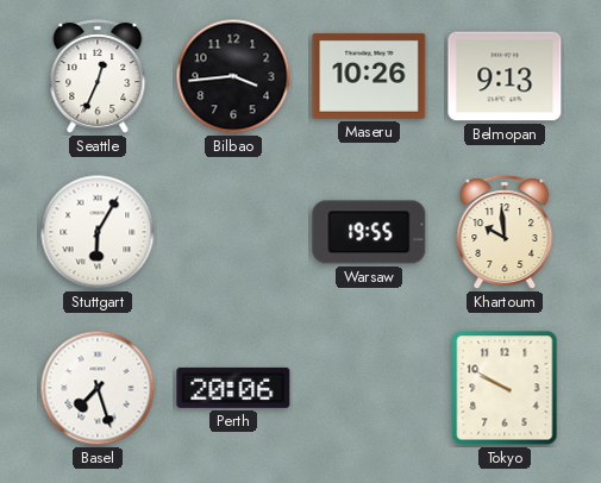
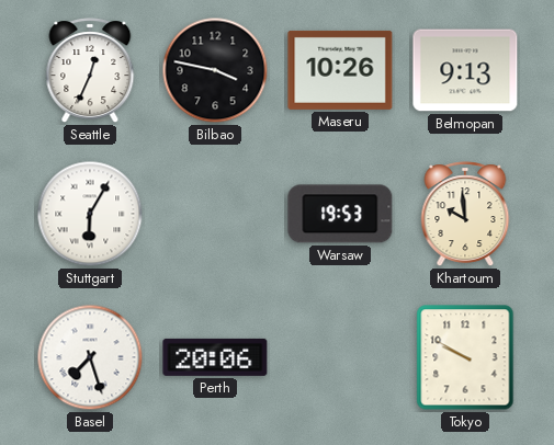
Bilbao: 3:44 -> 3:47 (215, 70)
Warsaw: 19:55 -> 19:53 (340, 214)
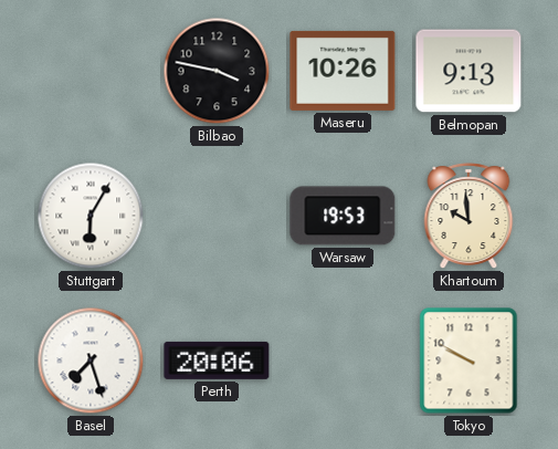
Seattle: 12:34 -> none (90, 70)
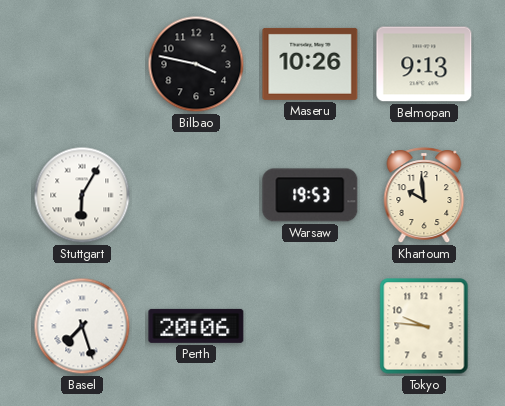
Tokyo: 9:50 -> 9:46 (424, 326)
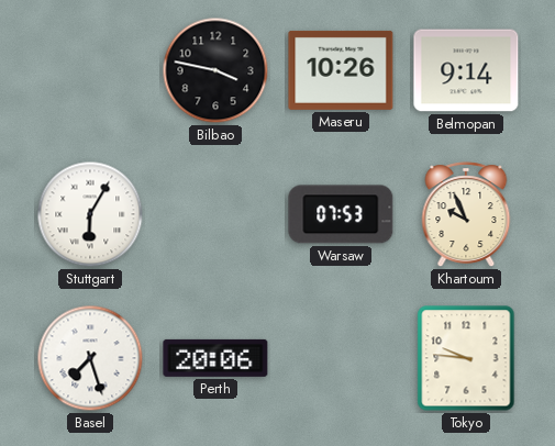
Belmopan: 9:13 -> 9:14 (466, 70)
Warsaw: 19:53 -> 07:53 (341, 214)
Khartoum: 9:59 -> 9:56 (466, 214)
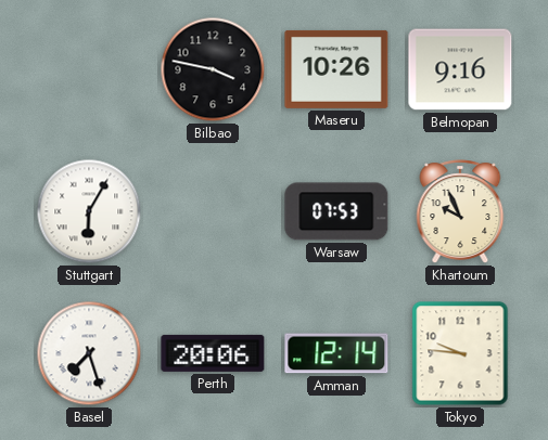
Belmopan: 9:14 -> 9:16 (460, 69)
Amman: none -> 12:14 (336, 353)
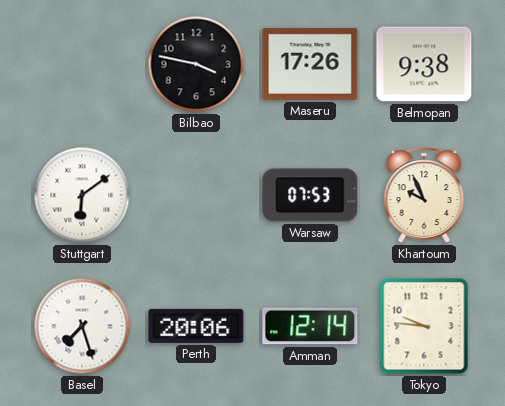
Maseru: 10:26 -> 17:26 (310, 64)
Belmopan: 9:16 -> 9:38 (424, 64)
Stuttgart: 6:05 -> 6:09 (82, 195)
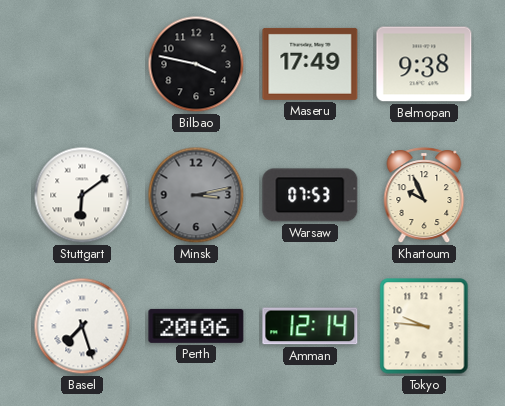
Maseru: 17:26 -> 17:49 (310, 64)
Minsk: none -> 3:13 (196, 195)
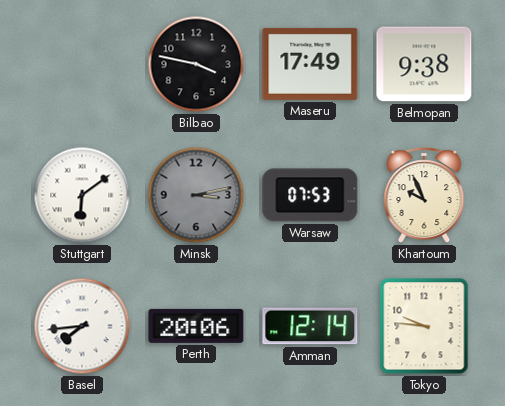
Basel: 7:27 -> 7:44 (82, 326)
